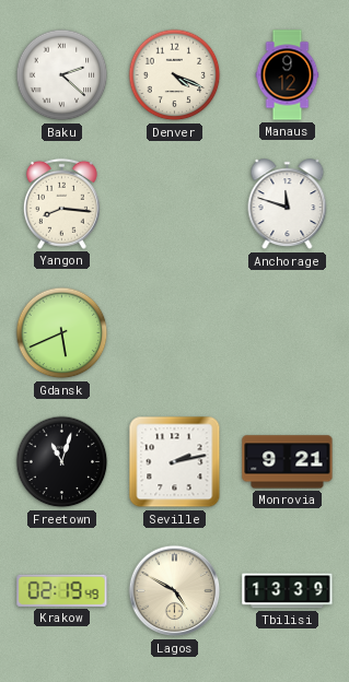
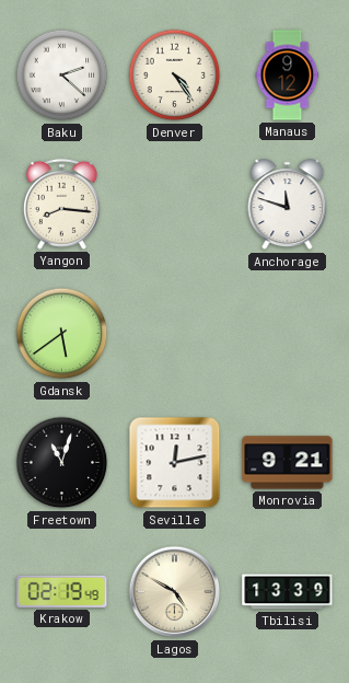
Denver: 4:19 -> 4:24 (175, 76)
Gdansk: 5:41 -> 5:39 (62, 334)
Seville: 2:13 -> 12:13 (175, 463)
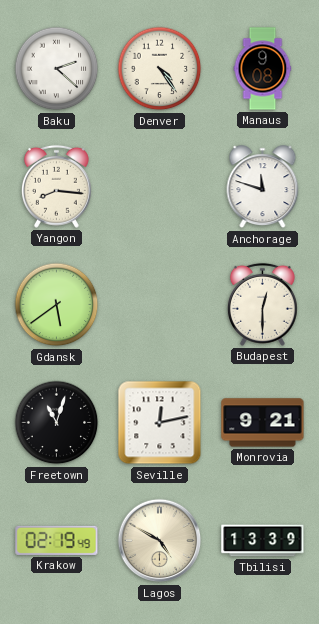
Manaus: 9:12 -> 9:08 (263, 69)
Budapest: none -> 12:30 (262, 304)
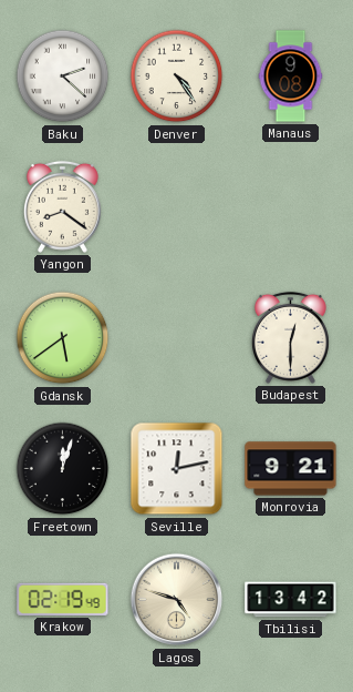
Yangon: 8:16 -> 8:21 (62, 206)
Anchorage: 11:48 -> none (263, 187)
Freetown: 11:03 -> 12:03 (63, 469)
Lagos: 4:50 -> 4:48 (177, 600)
Tbilisi: 13:39 -> 13:42 (291, 600)
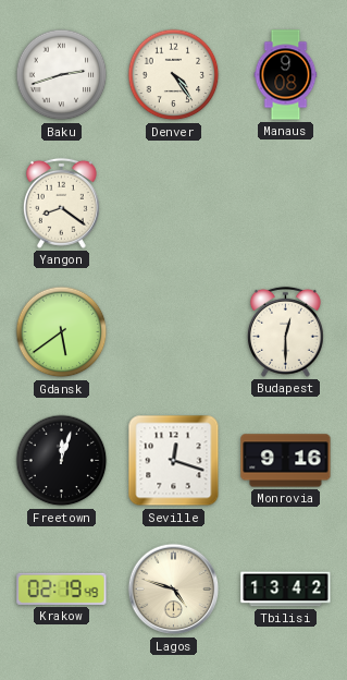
Baku: 2:22 -> 2:42 (62, 75)
Seville: 12:13 -> 12:18 (174, 461)
Monrovia: 9:21 -> 9:16 (286, 461)
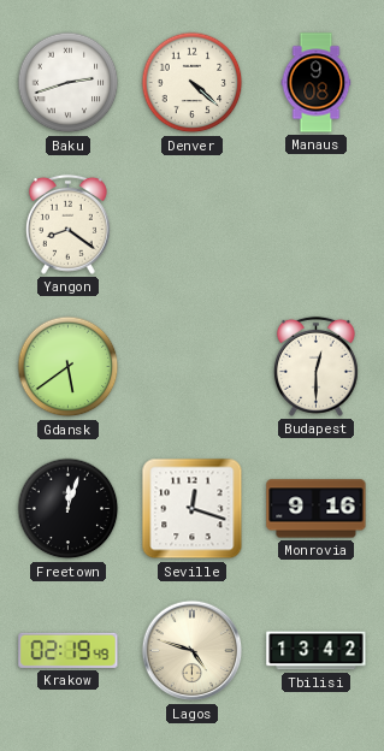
Denver: 4:24 -> 4:22 (193, 83)
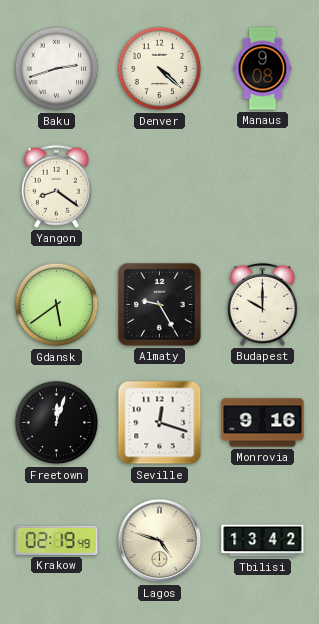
Almaty: none -> 9:25 (160, 305)
Budapest: 12:30 -> 10:00 (262, 304)
